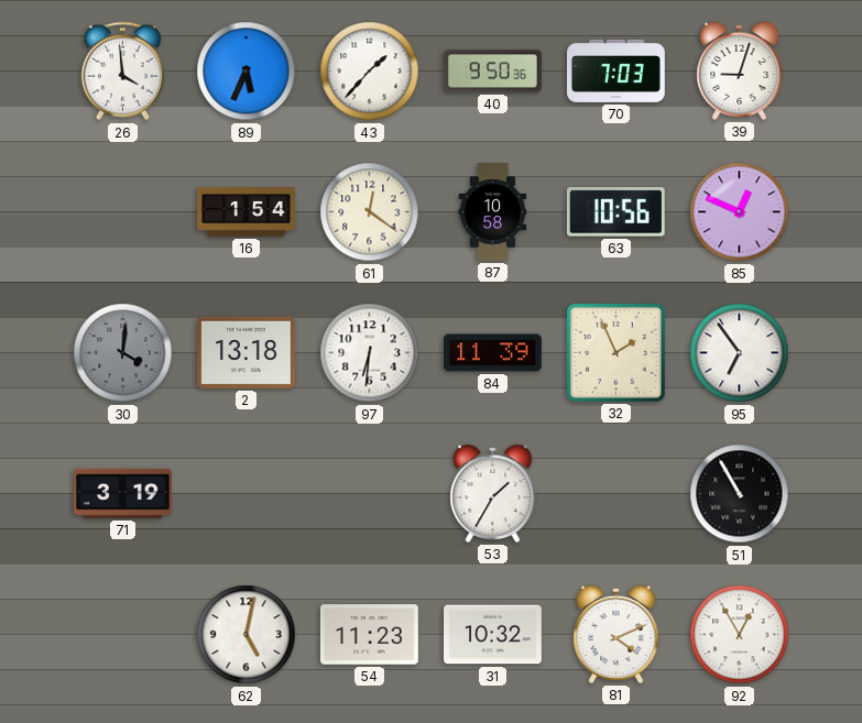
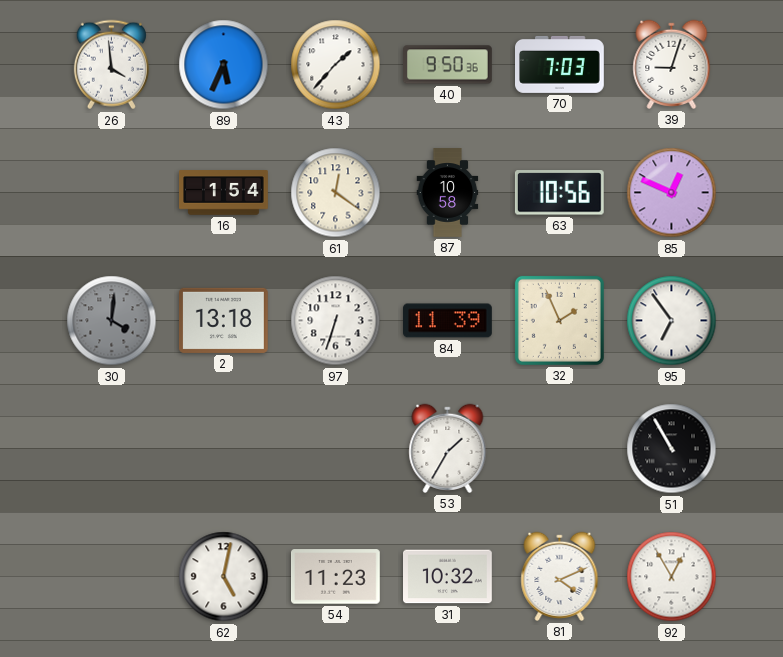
97: 6:31 -> 6:33 (336, 321)
71: 3:19 -> none (123, 493)
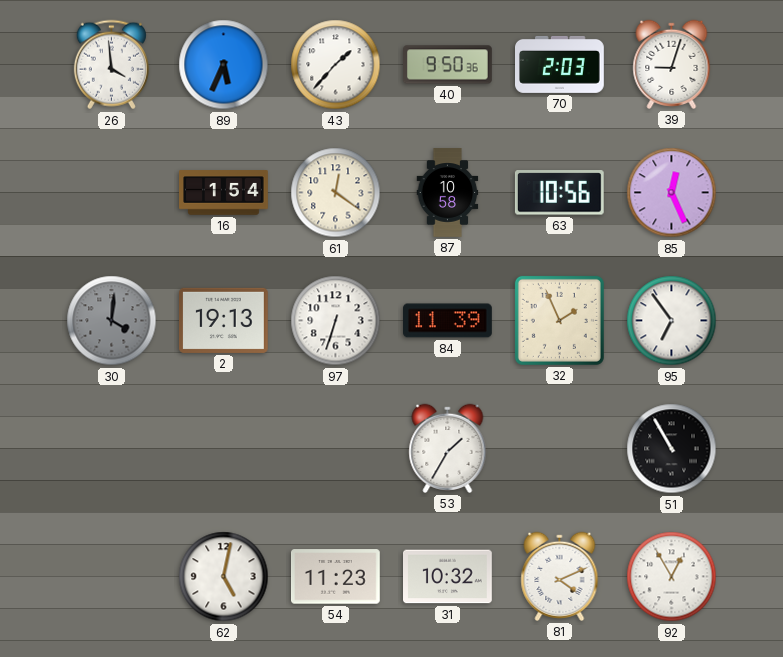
70: 7:03 -> 2:03 (560, 64)
85: 12:49 -> 12:26 (672, 193)
2: 13:18 -> 19:13 (224, 320)
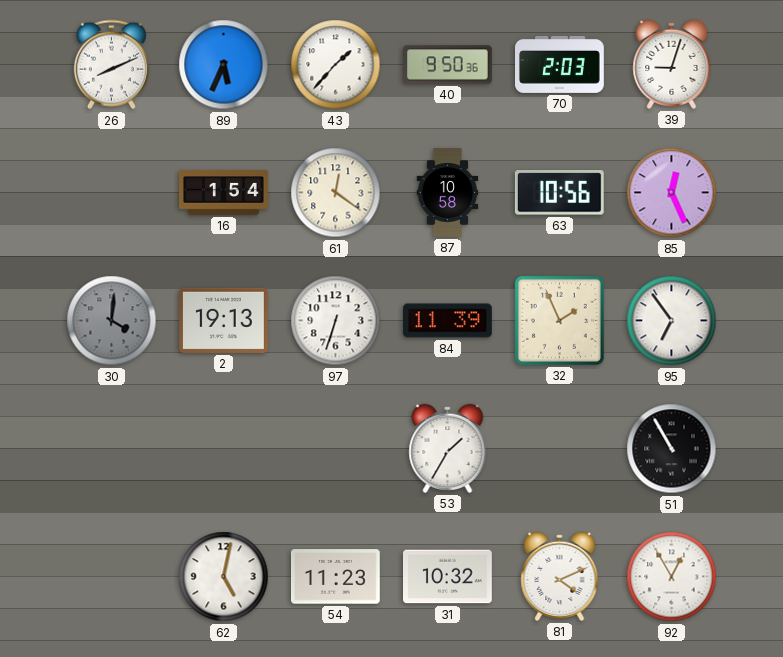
26: 3:59 -> 8:11 (111, 65)
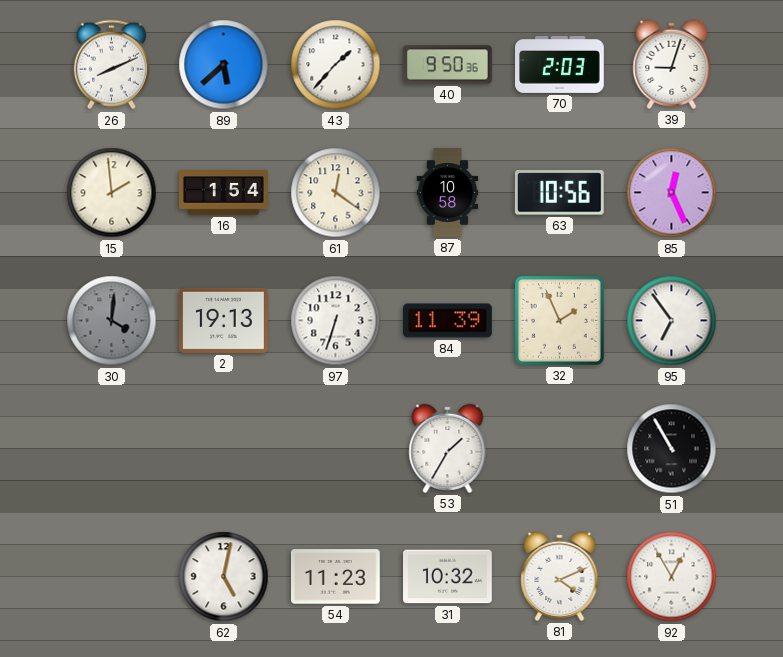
89: 5:34 -> 5:38 (224, 65)
15: none -> 1:59 (112, 193)
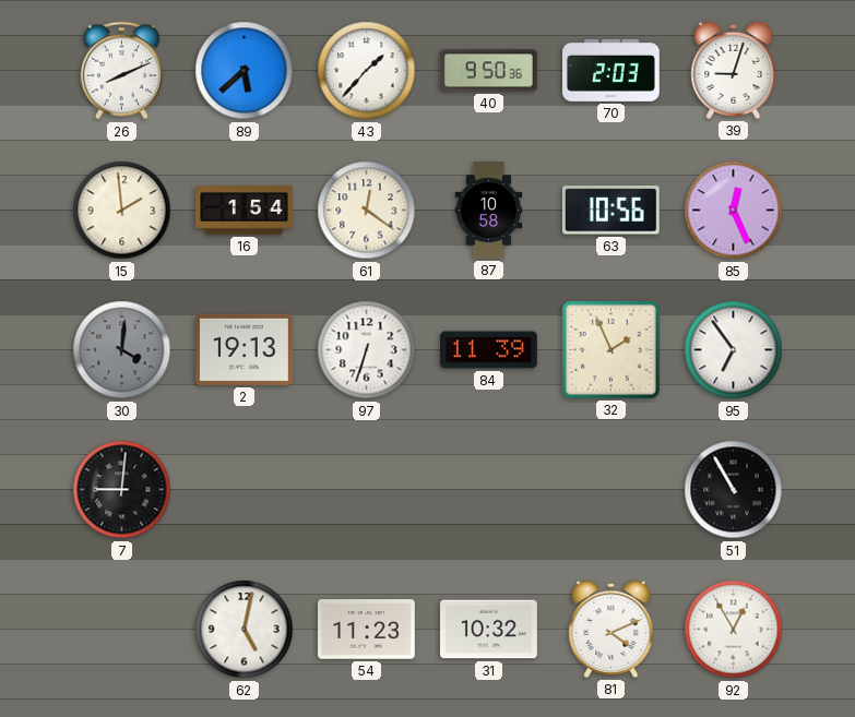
7: none -> 9:01 (122, 490)
53: 1:35 -> none (448, 448)
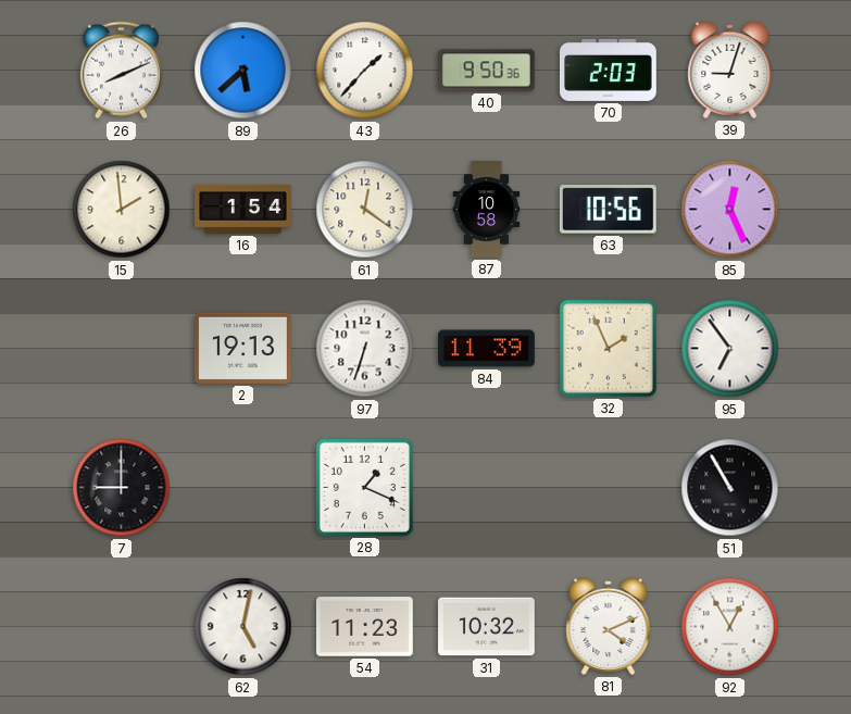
30: 4:01 -> none (122, 350)
7: 9:01 -> 9:00 (122, 488)
28: none -> 1:19 (364, 487)
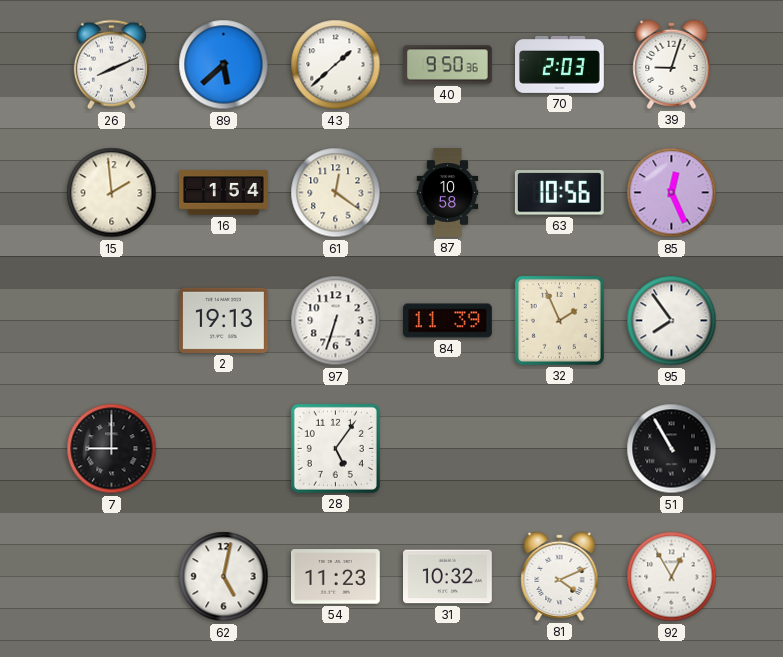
43: 1:37 -> 1:38 (336, 65)
95: 6:54 -> 7:54 (672, 321)
28: 1:19 -> 5:06 (335, 448)
